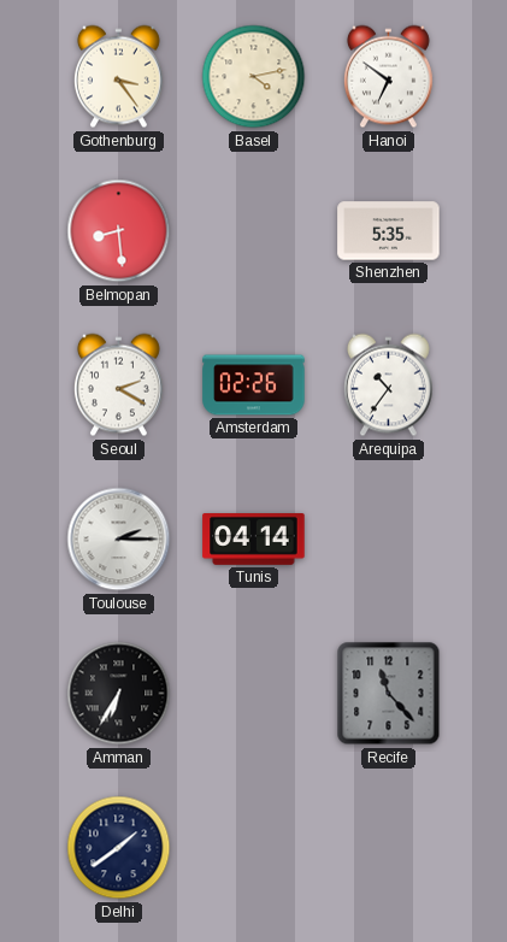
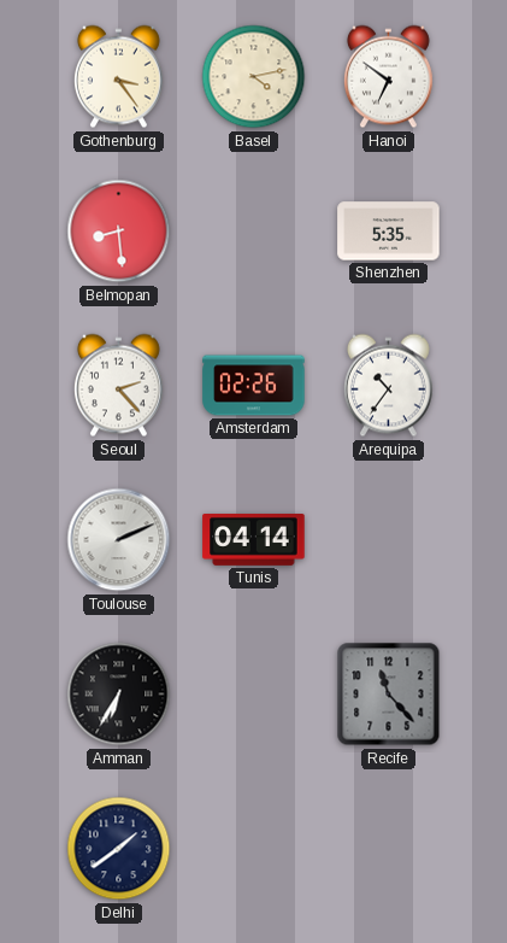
Seoul: 2:20 -> 2:23 (118, 386)
Toulouse: 2:15 -> 2:11 (119, 540)
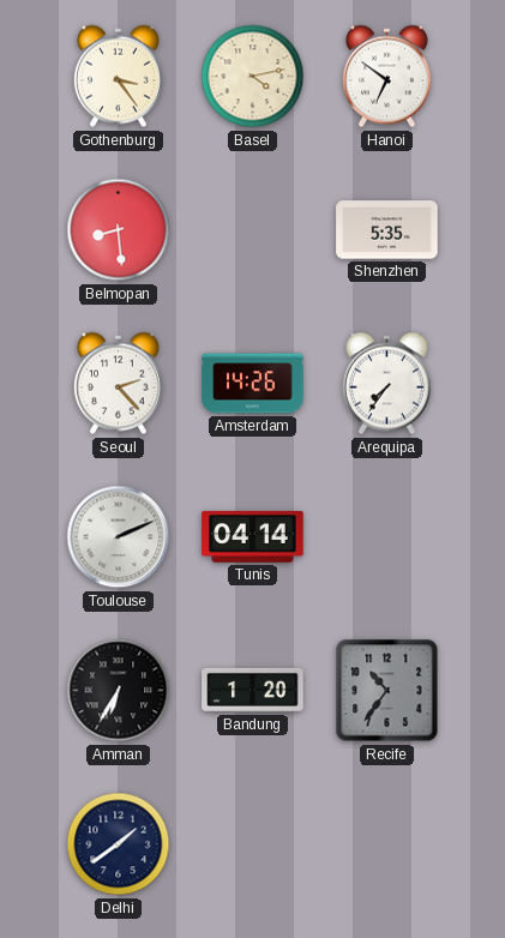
Amsterdam: 02:26 -> 14:26 (253, 384)
Arequipa: 10:36 -> 7:36 (386, 384)
Bandung: none -> 1:20 (253, 690)
Recife: 11:23 -> 10:36 (387, 691)
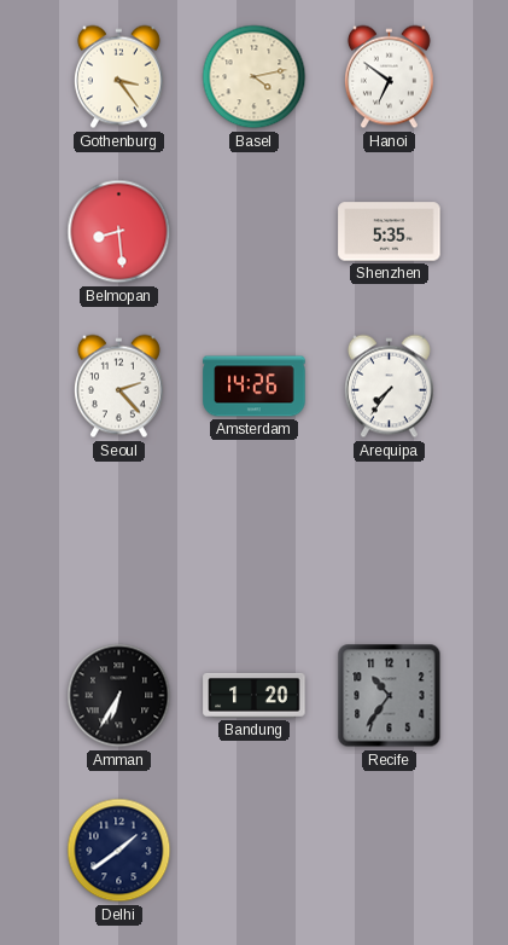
Toulouse: 2:11 -> none (119, 537)
Tunis: 04:14 -> none (253, 537)
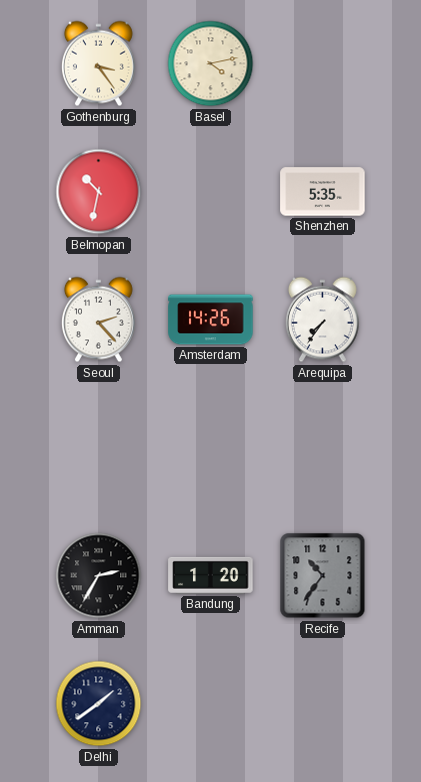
Hanoi: 6:51 -> none (389, 77)
Belmopan: 8:29 -> 10:32 (99, 192)
Amman: 6:35 -> 2:35 (99, 576)
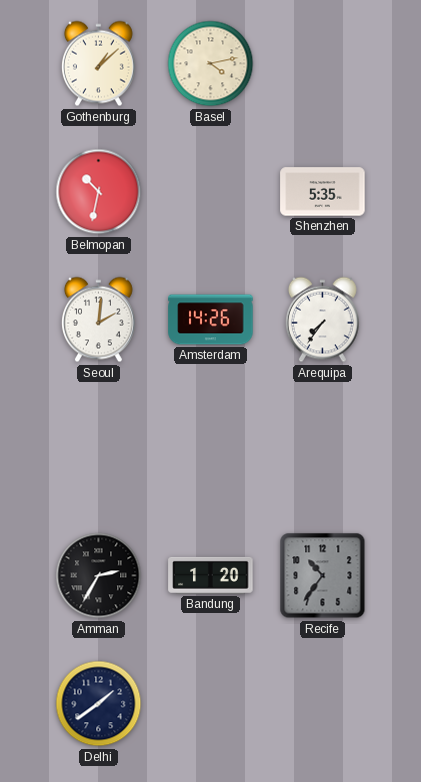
Gothenburg: 3:24 -> 1:08 (98, 64)
Seoul: 2:23 -> 2:01 (98, 320)
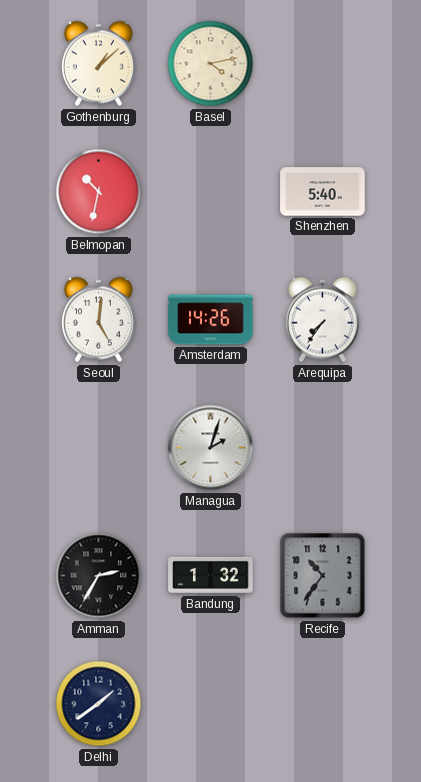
Shenzhen: 5:35 -> 5:40 (323, 192)
Seoul: 2:01 -> 5:01 (98, 320)
Managua: none -> 2:03 (211, 448)
Bandung: 1:20 -> 1:32 (211, 575)
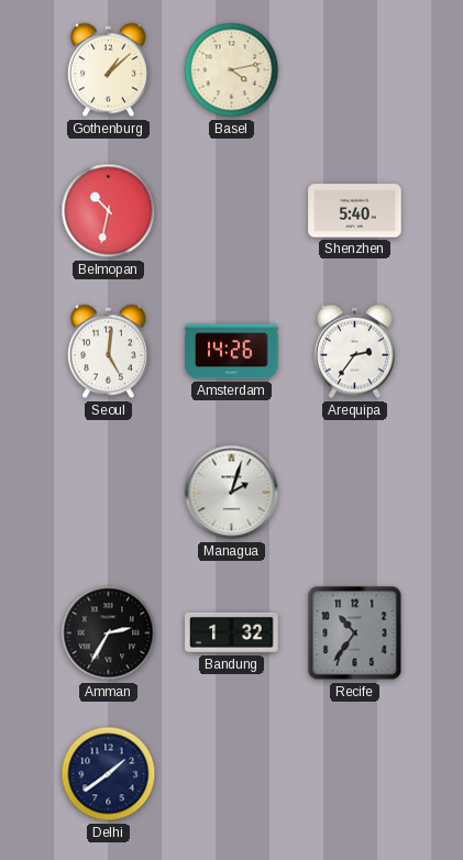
Arequipa: 7:36 -> 2:36 (354, 352)
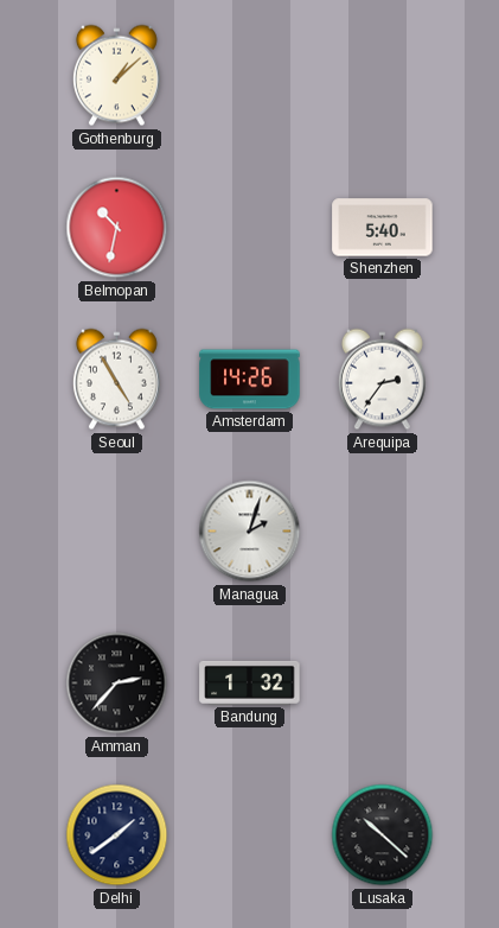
Basel: 4:13 -> none (232, 70)
Seoul: 5:01 -> 4:55 (116, 380)
Amman: 2:35 -> 2:37 (117, 684)
Recife: 10:36 -> none (355, 633)
Lusaka: none -> 10:22 (383, 835)
